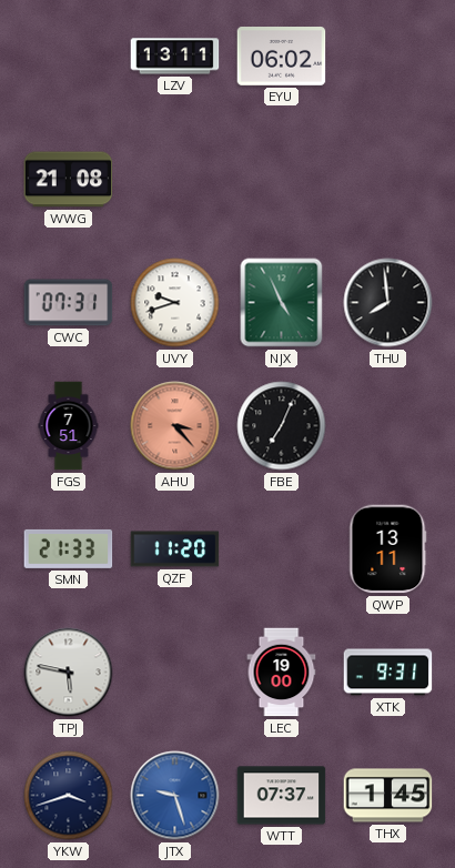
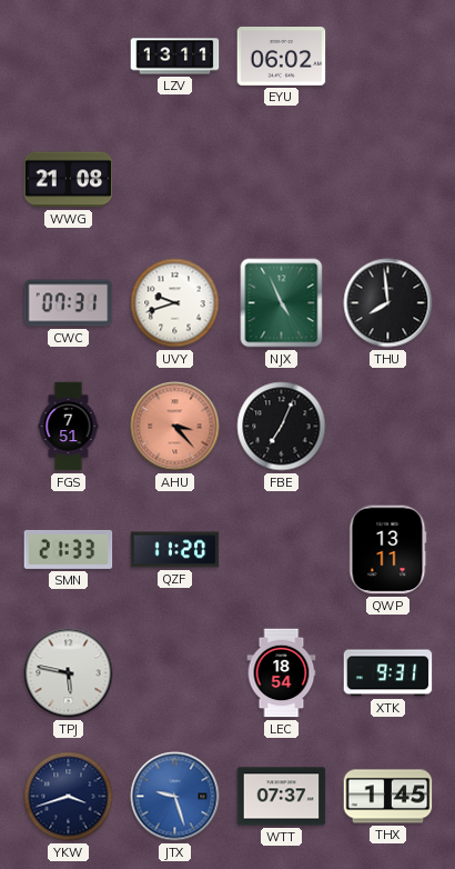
LEC: 19:00 -> 18:54 (282, 673)
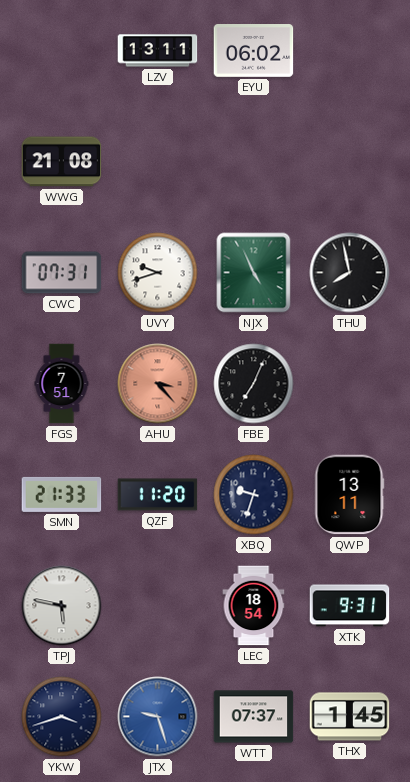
THU: 7:59 -> 7:58 (350, 273)
XBQ: none -> 9:33 (254, 495)
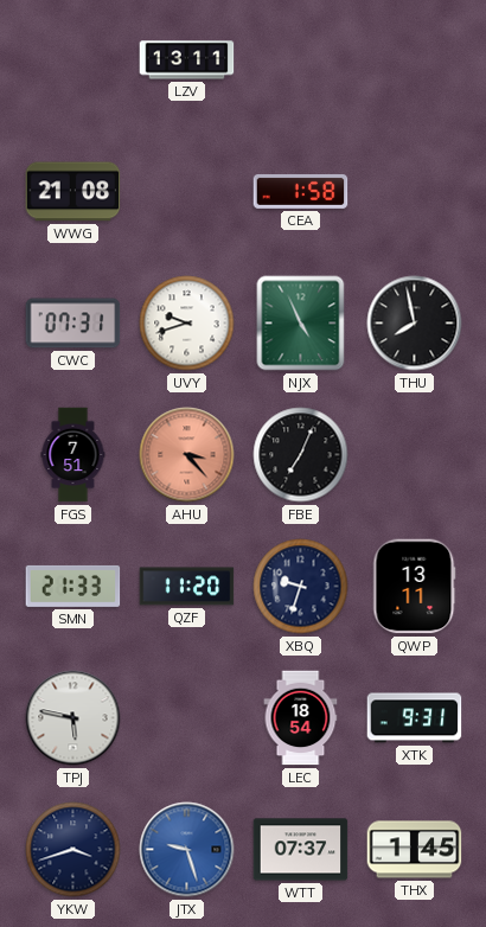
EYU: 06:02 -> none (254, 51)
CEA: none -> 1:58 (301, 191)
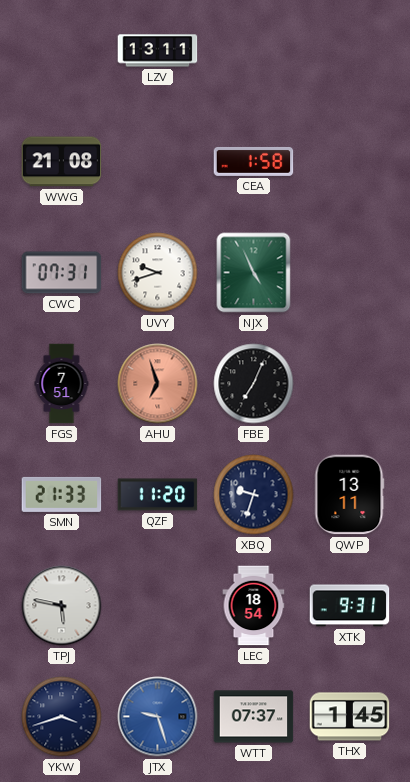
THU: 7:58 -> none (415, 324)
AHU: 3:23 -> 6:57 (158, 384)
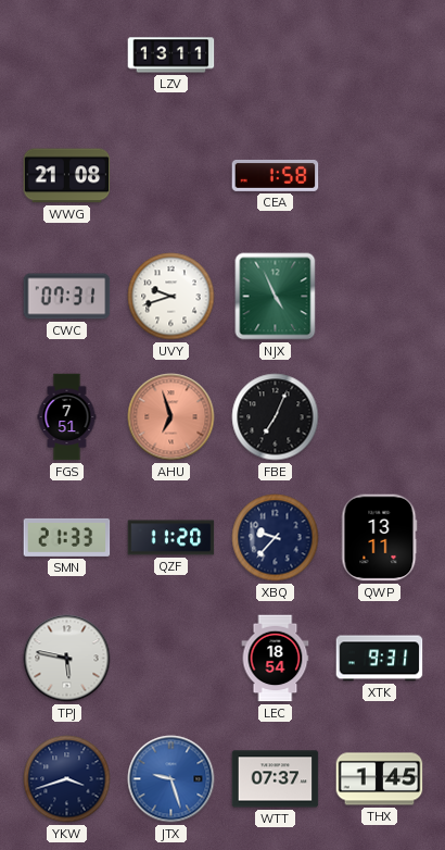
XBQ: 9:33 -> 9:37 (276, 538)
